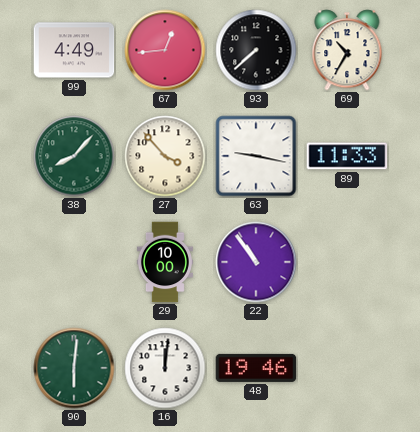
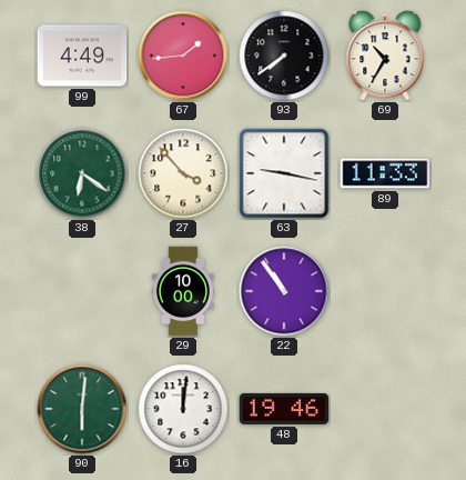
67: 12:44 -> 1:44 (183, 56)
93: 7:38 -> 7:39 (284, 56)
38: 8:07 -> 6:21 (82, 173)
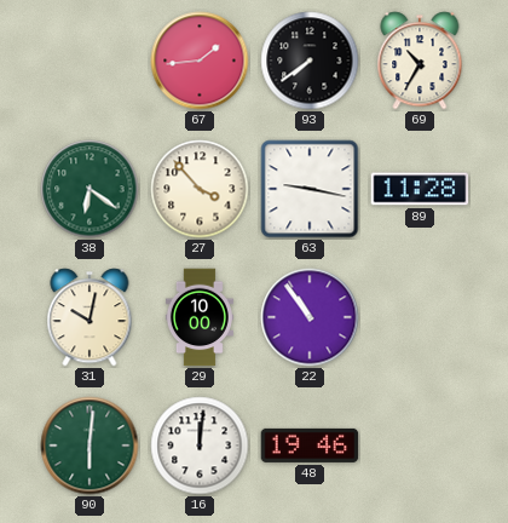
99: 4:49 -> none (82, 56)
89: 11:33 -> 11:28 (420, 189)
31: none -> 10:02 (90, 317)
